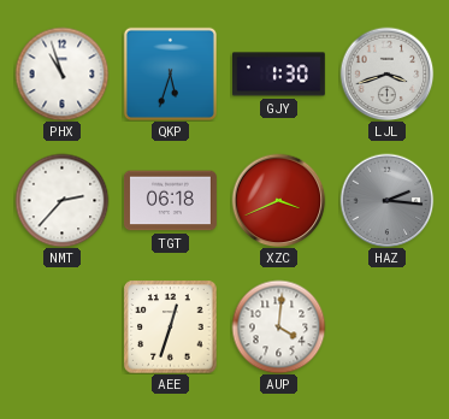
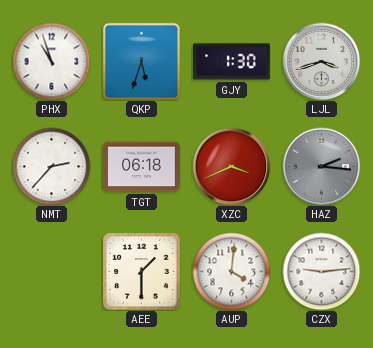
AEE: 12:33 -> 1:30 (141, 271)
CZX: none -> 9:14 (321, 271)
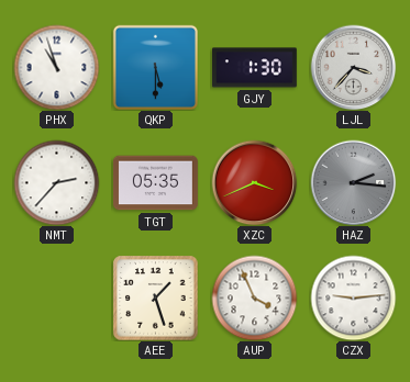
QKP: 5:33 -> 5:30 (155, 67)
LJL: 3:42 -> 3:37 (353, 67)
TGT: 06:18 -> 05:35 (155, 183)
AEE: 1:30 -> 1:27 (155, 297)
AUP: 4:01 -> 3:56 (254, 297)
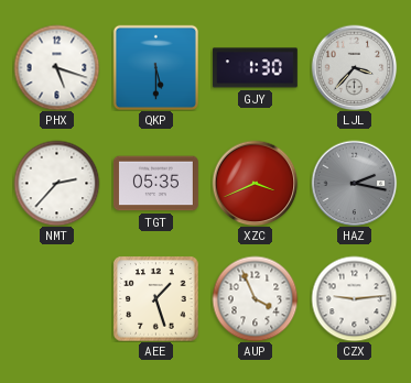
PHX: 10:57 -> 5:18 (56, 67)
HAZ: 2:16 -> 2:17 (354, 183)
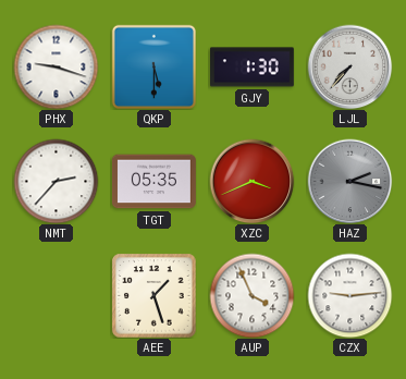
PHX: 5:18 -> 9:18 (56, 66)
LJL: 3:37 -> 7:37 (349, 66)
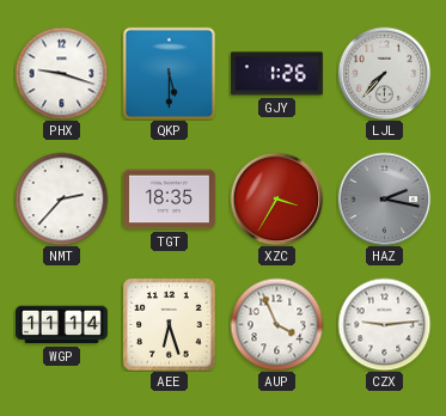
GJY: 1:30 -> 1:26 (276, 74)
TGT: 05:35 -> 18:35 (169, 200)
XZC: 3:41 -> 3:35 (276, 198)
WGP: none -> 11:14 (62, 325)
AEE: 1:27 -> 6:27 (169, 324)
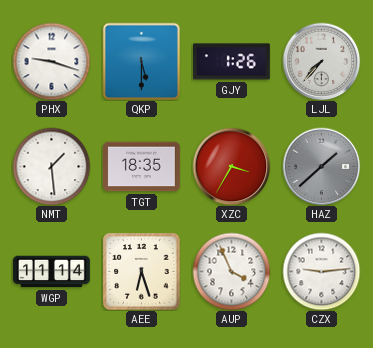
NMT: 2:37 -> 1:29 (51, 166)
HAZ: 2:17 -> 1:38 (321, 166)
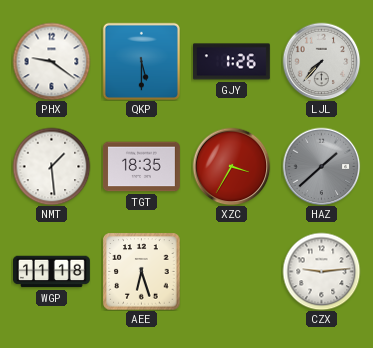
PHX: 9:18 -> 9:21 (51, 61)
WGP: 11:14 -> 11:18 (52, 272)
AUP: 3:56 -> none (231, 271)
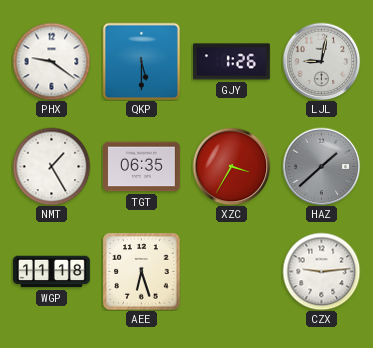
LJL: 7:37 -> 9:02 (321, 61)
NMT: 1:29 -> 1:25 (51, 166)
TGT: 18:35 -> 06:35 (141, 167)
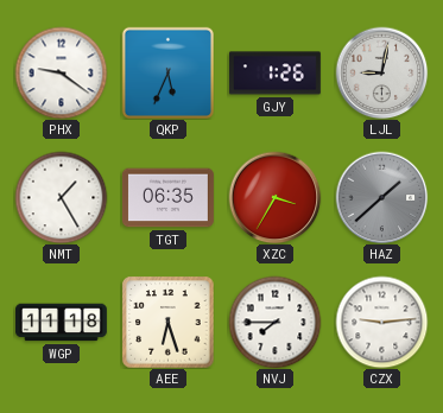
QKP: 5:30 -> 5:34 (167, 72)
NVJ: none -> 7:45 (274, 322)
